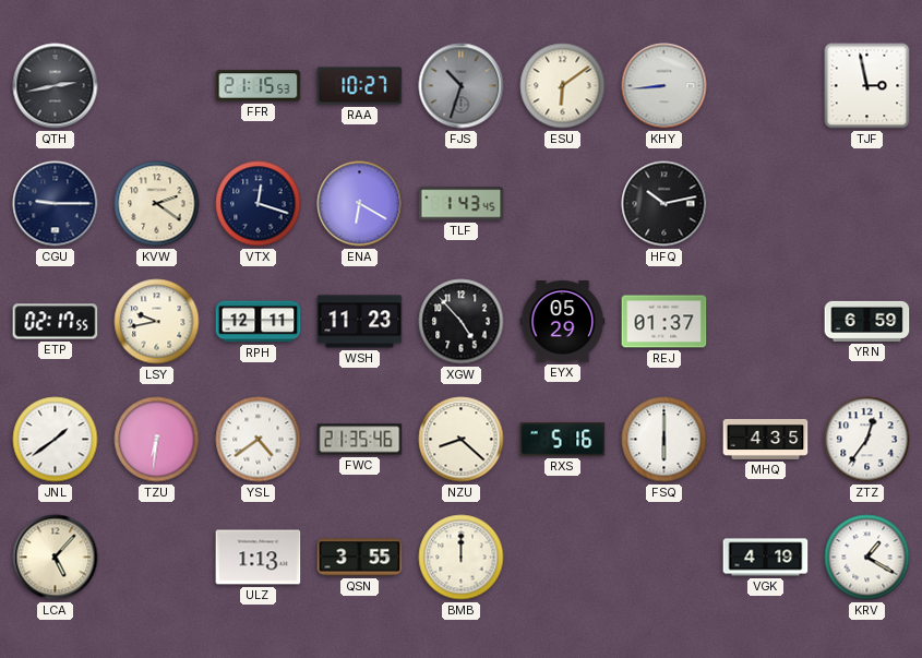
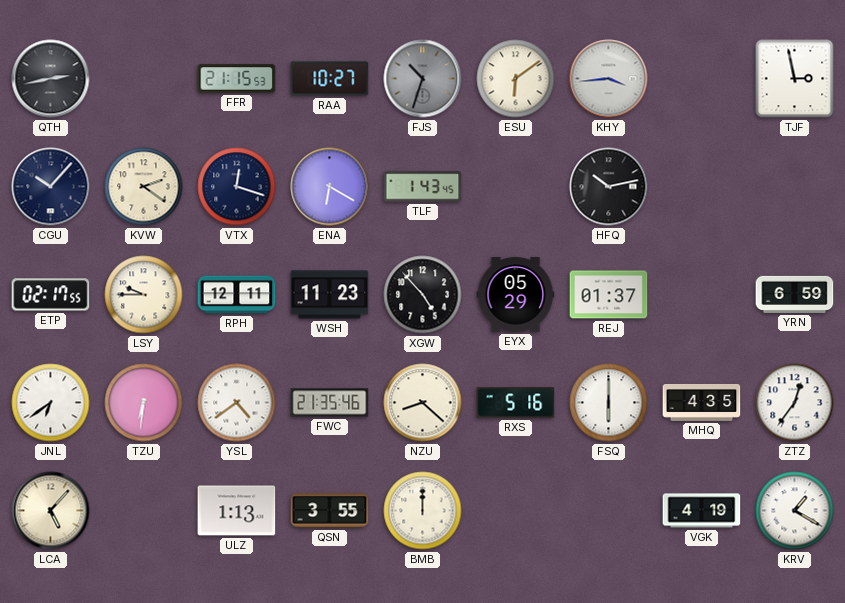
KHY: 8:44 -> 3:44 (609, 79)
CGU: 9:15 -> 10:07 (51, 187)
LSY: 9:43 -> 9:45 (144, 295)
JNL: 1:39 -> 6:39 (51, 403)
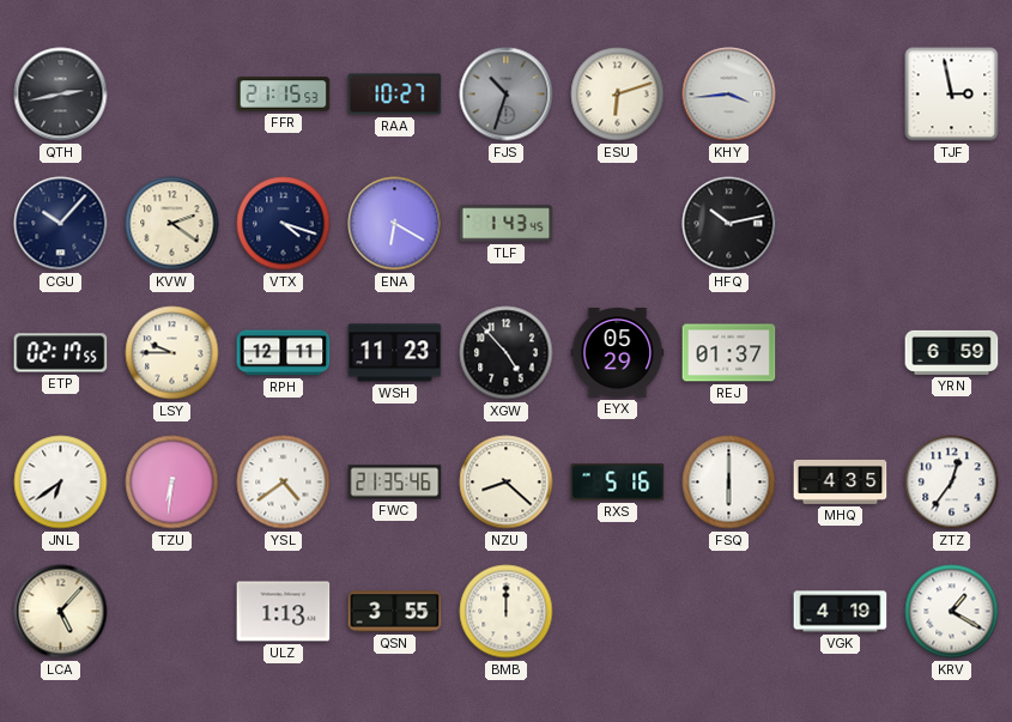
ESU: 6:09 -> 6:12 (618, 95)
VTX: 12:18 -> 4:18 (284, 224)
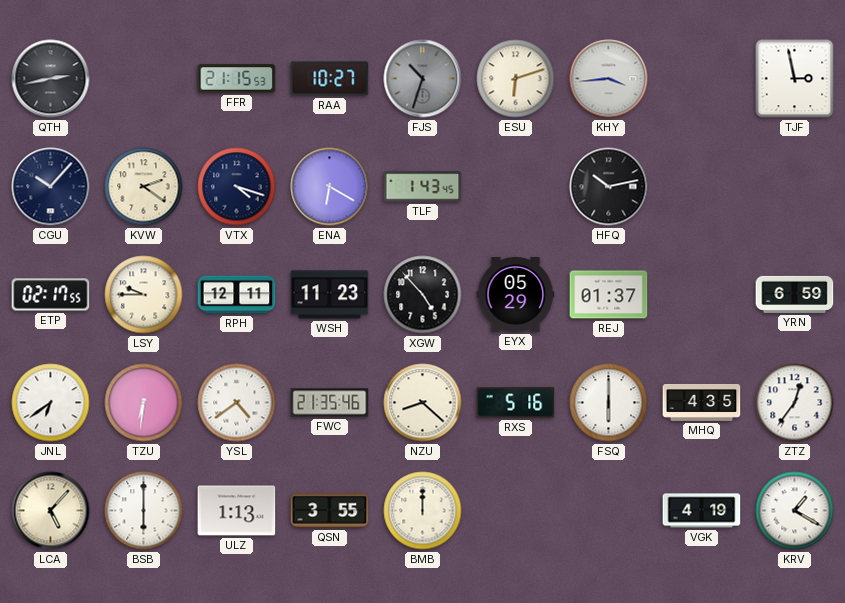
BSB: none -> 6:00 (144, 511)
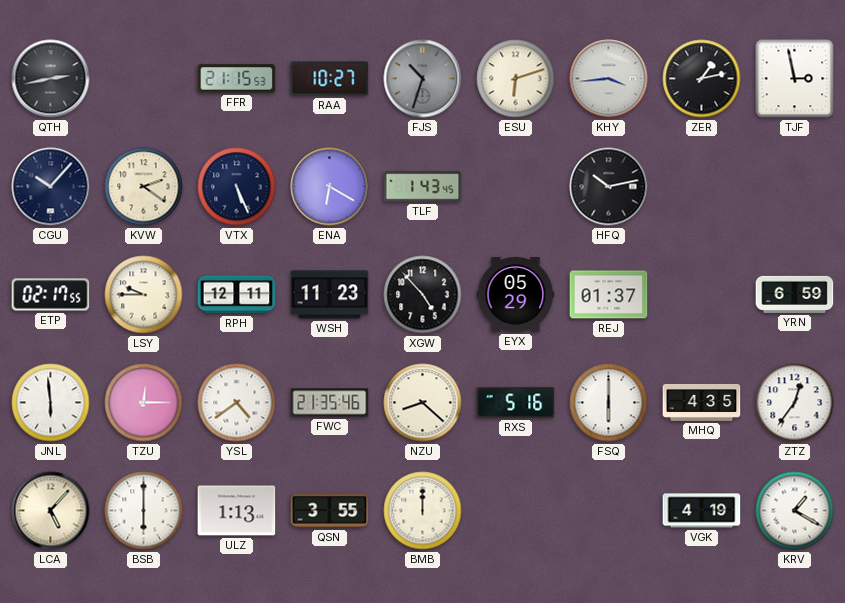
ZER: none -> 1:13 (702, 79)
VTX: 4:18 -> 5:26 (237, 187)
JNL: 6:39 -> 5:59 (51, 403)
TZU: 6:31 -> 12:15 (144, 403)
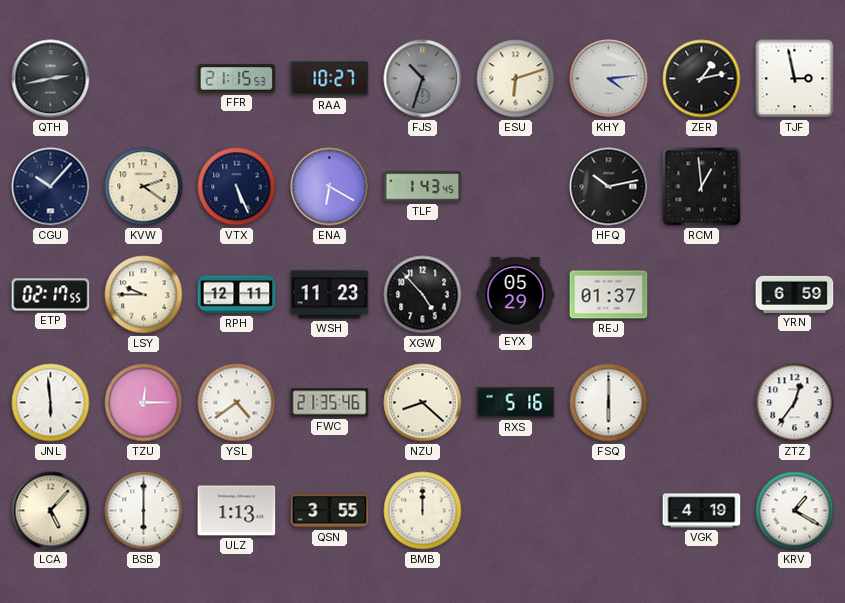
KHY: 3:44 -> 4:14 (609, 79)
RCM: none -> 12:59 (702, 187)
MHQ: 4:35 -> none (702, 402)
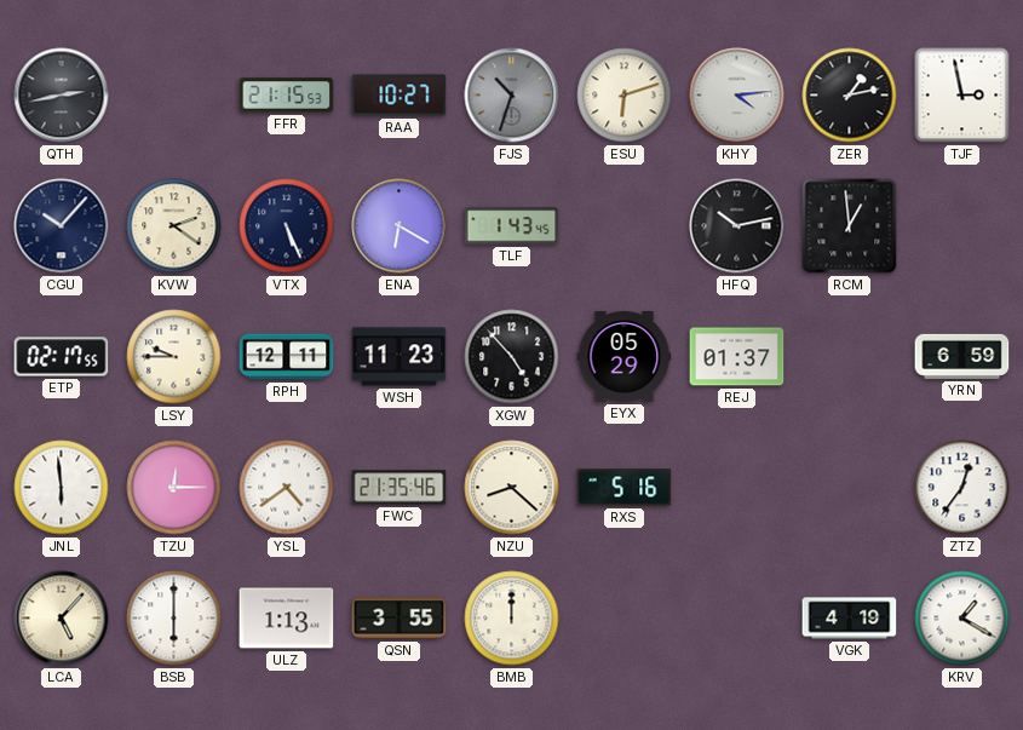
FSQ: 6:00 -> none (609, 403)
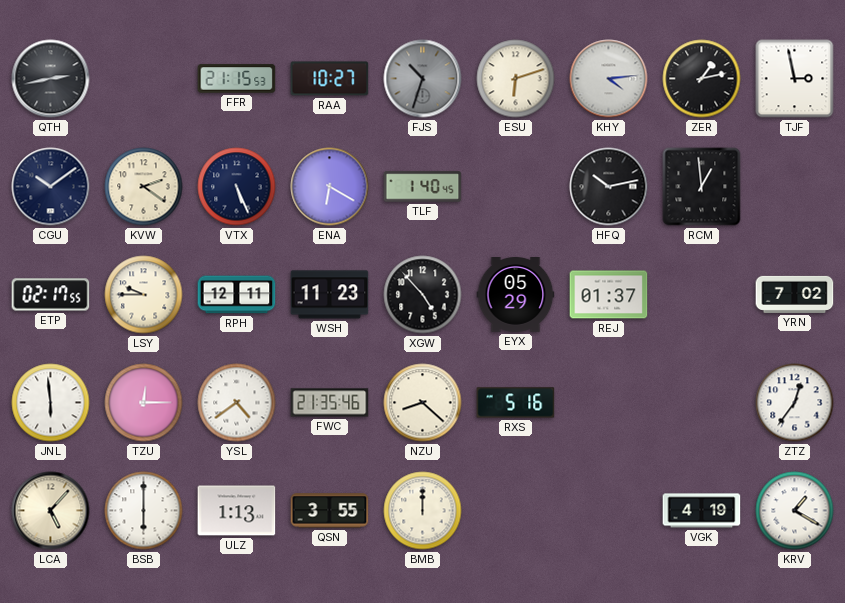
CGU: 10:07 -> 10:09 (51, 187)
TLF: 1:43 -> 1:40 (423, 187)
YRN: 6:59 -> 7:02 (795, 294)
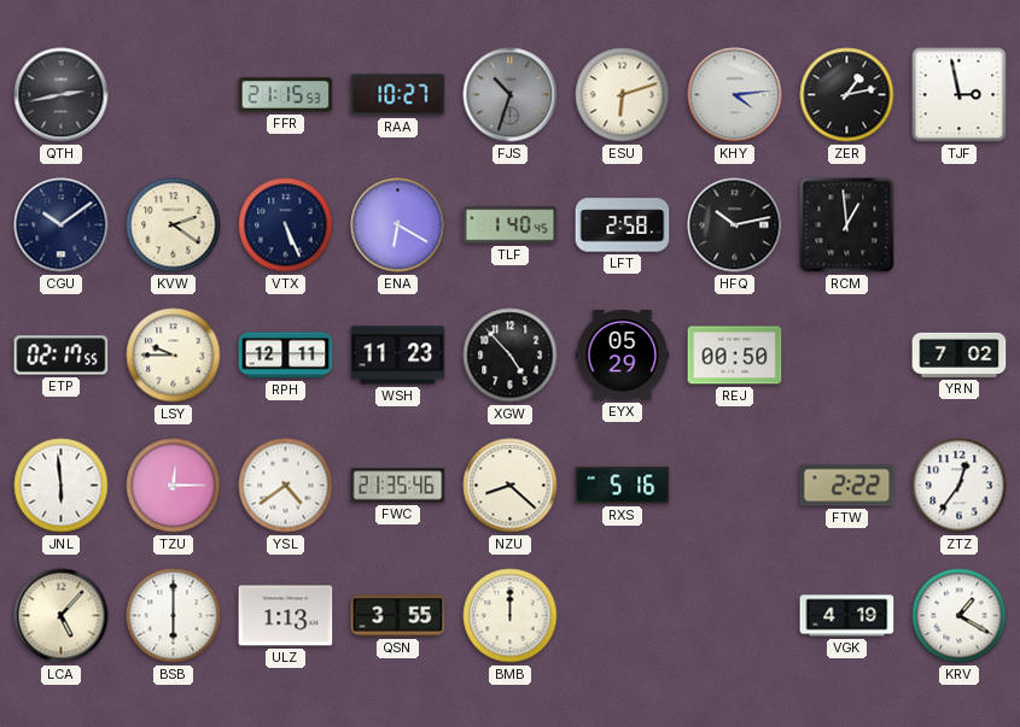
LFT: none -> 2:58 (623, 225)
REJ: 01:37 -> 00:50 (735, 356)
FTW: none -> 2:22 (847, 486)
